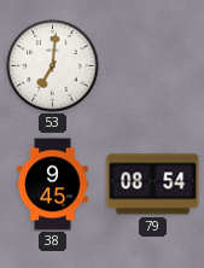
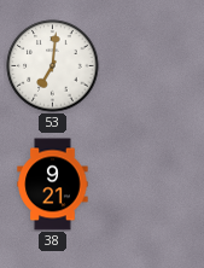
38: 9:45 -> 9:21 (53, 185)
79: 08:54 -> none (153, 185)
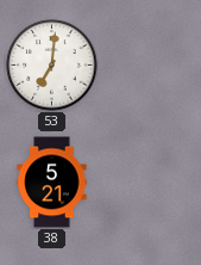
38: 9:21 -> 5:21 (52, 183)
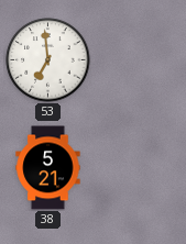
53: 7:01 -> 6:59 (48, 60)
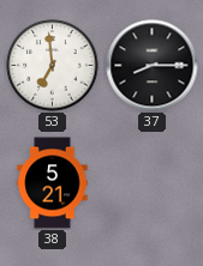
37: none -> 8:15 (153, 66)
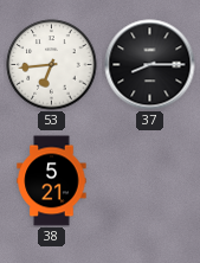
53: 6:59 -> 6:44 (52, 65)
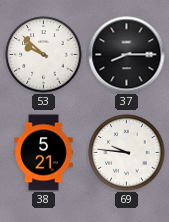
53: 6:44 -> 9:52 (44, 55)
69: none -> 9:46 (127, 153)
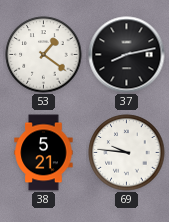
53: 9:52 -> 1:21 (44, 55)
37: 8:15 -> 8:13 (127, 55)
